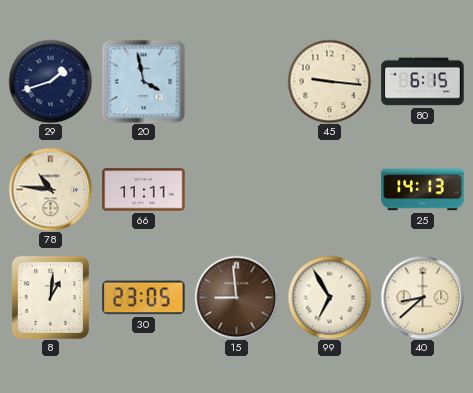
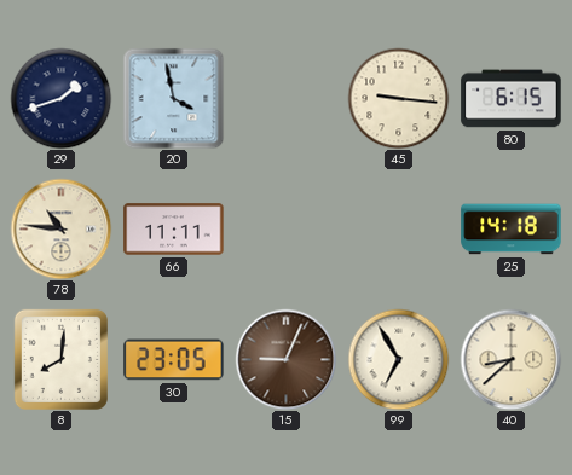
25: 14:13 -> 14:18 (512, 230)
8: 1:01 -> 8:01 (60, 359)
15: 8:59 -> 9:04 (285, 359)
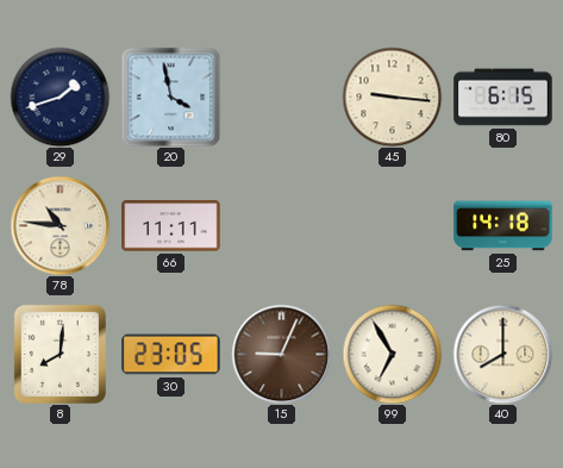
40: 8:38 -> 8:00 (502, 354)
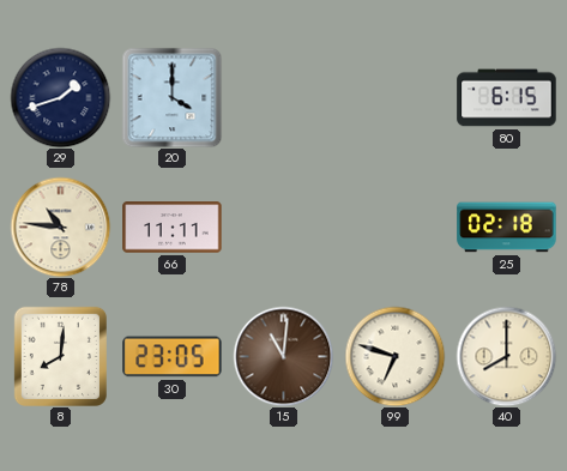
20: 3:58 -> 4:00 (171, 97)
45: 9:16 -> none (392, 96)
25: 14:18 -> 02:18 (507, 228)
15: 9:04 -> 11:01 (283, 356)
99: 6:55 -> 6:48 (394, 356)
